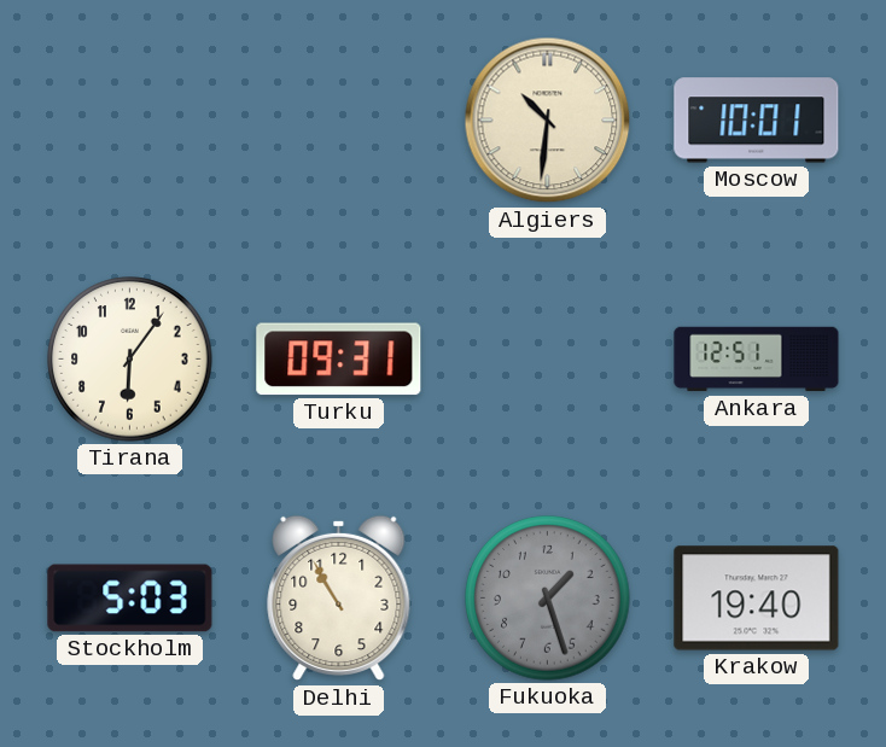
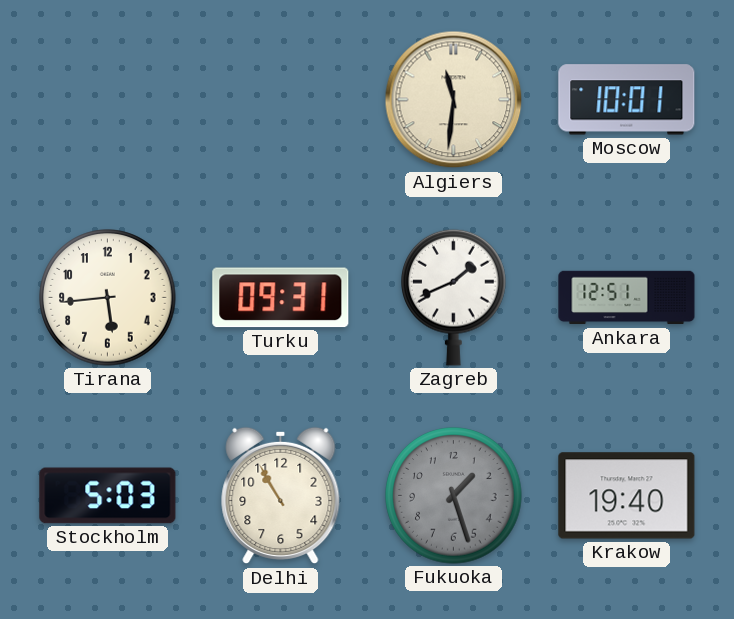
Algiers: 10:31 -> 11:31 (454, 100)
Tirana: 6:06 -> 5:44 (108, 298)
Zagreb: none -> 1:41 (454, 297)
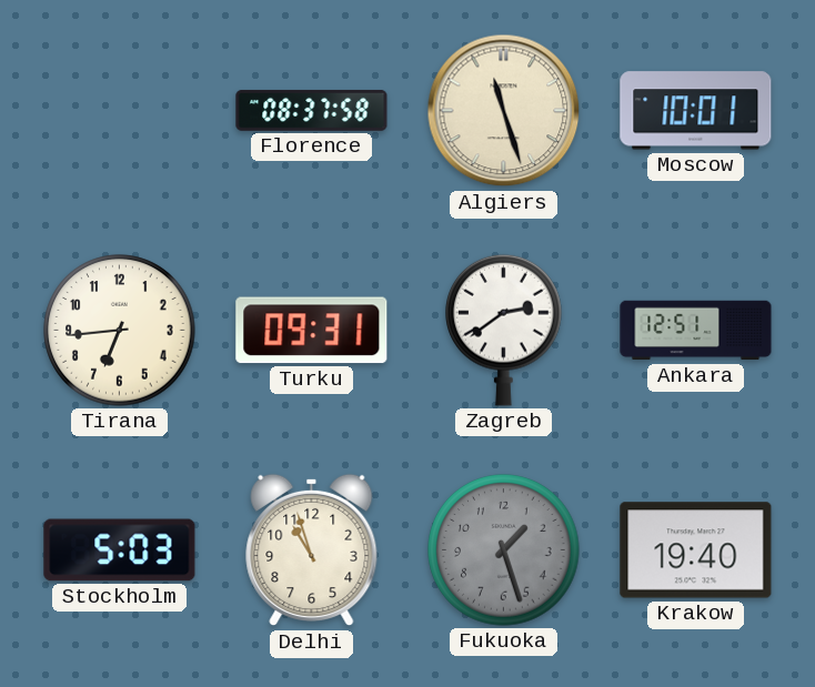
Florence: none -> 08:37 (312, 110)
Algiers: 11:31 -> 11:27 (504, 111)
Tirana: 5:44 -> 6:44 (120, 331)
Zagreb: 1:41 -> 2:39 (504, 330)
Delhi: 10:55 -> 10:57 (312, 550)
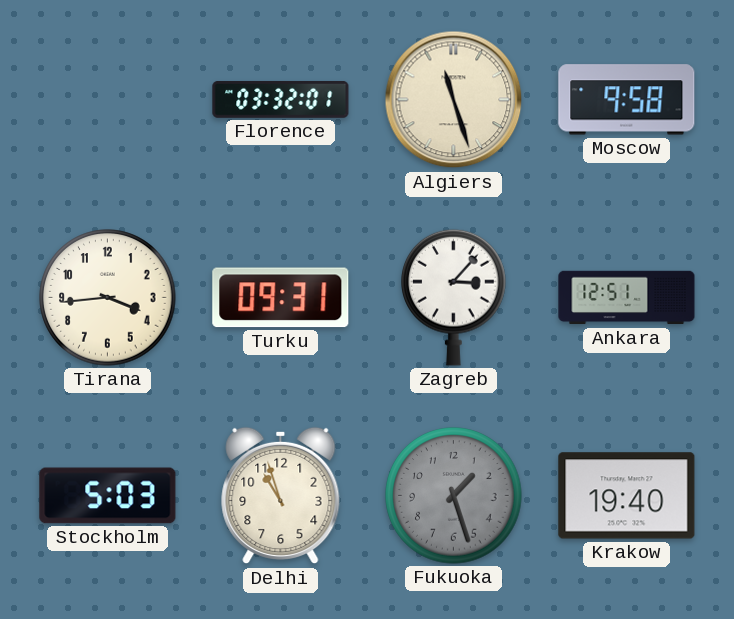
Florence: 08:37 -> 03:32 (281, 99)
Moscow: 10:01 -> 9:58 (627, 100)
Tirana: 6:44 -> 3:44 (108, 298)
Zagreb: 2:39 -> 3:07 (454, 297)
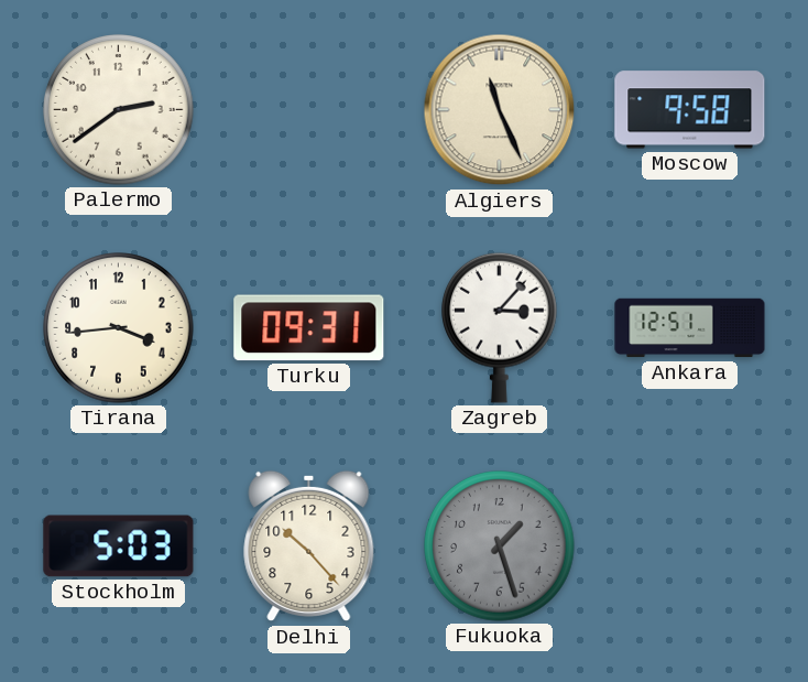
Palermo: none -> 2:39 (119, 110)
Florence: 03:32 -> none (281, 99)
Algiers: 11:27 -> 11:26 (500, 110)
Delhi: 10:57 -> 10:23 (309, 546)
Krakow: 19:40 -> none (627, 496)
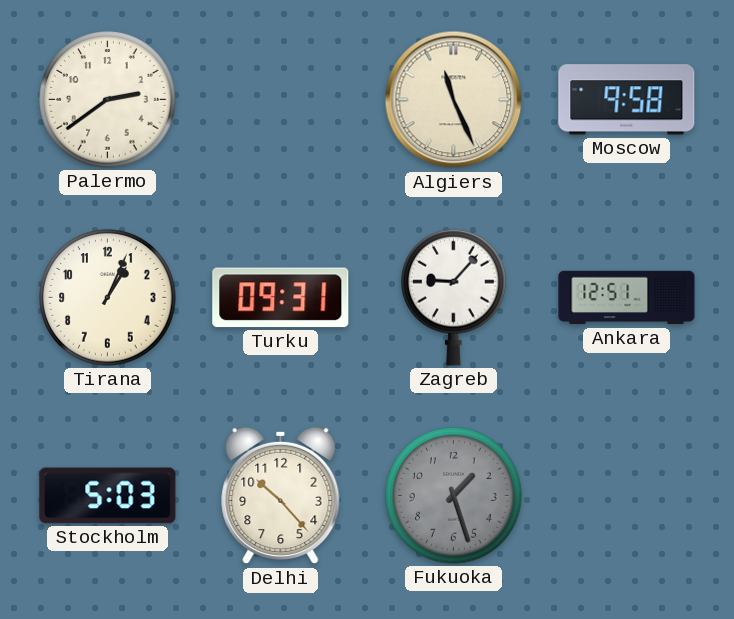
Tirana: 3:44 -> 1:04 (108, 298)
Zagreb: 3:07 -> 9:07 (454, 297)
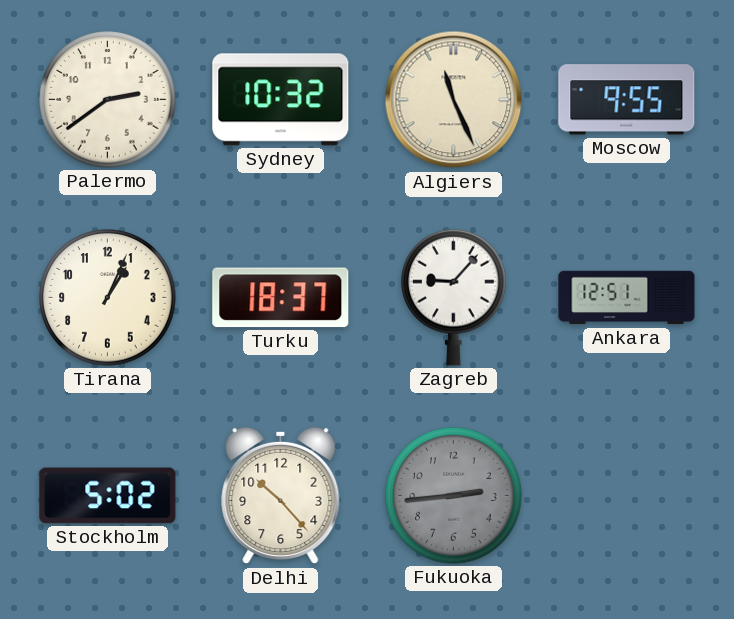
Sydney: none -> 10:32 (281, 100)
Moscow: 9:58 -> 9:55 (627, 100)
Turku: 09:31 -> 18:37 (281, 298)
Stockholm: 5:03 -> 5:02 (108, 496)
Fukuoka: 1:27 -> 2:44 (454, 496)
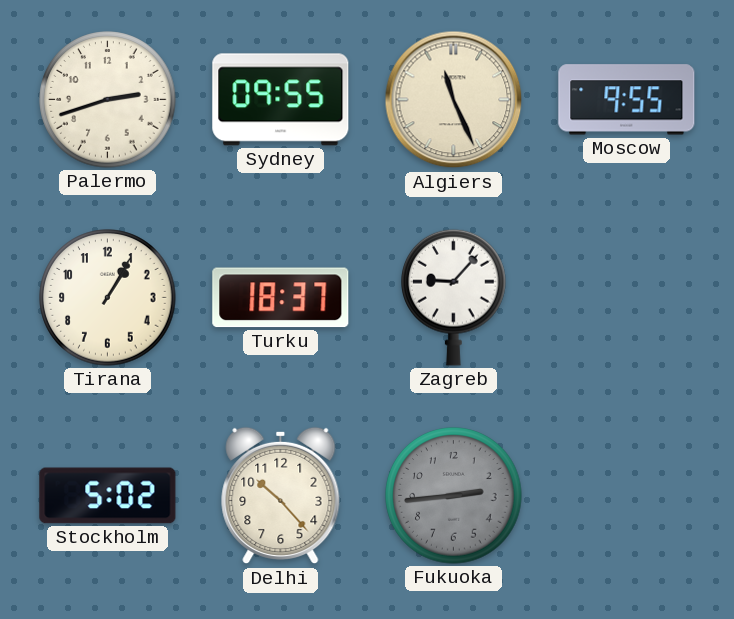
Palermo: 2:39 -> 2:42 (108, 100)
Sydney: 10:32 -> 09:55 (281, 100)
Tirana: 1:04 -> 1:05 (108, 298)
Ankara: 12:51 -> none (627, 298)
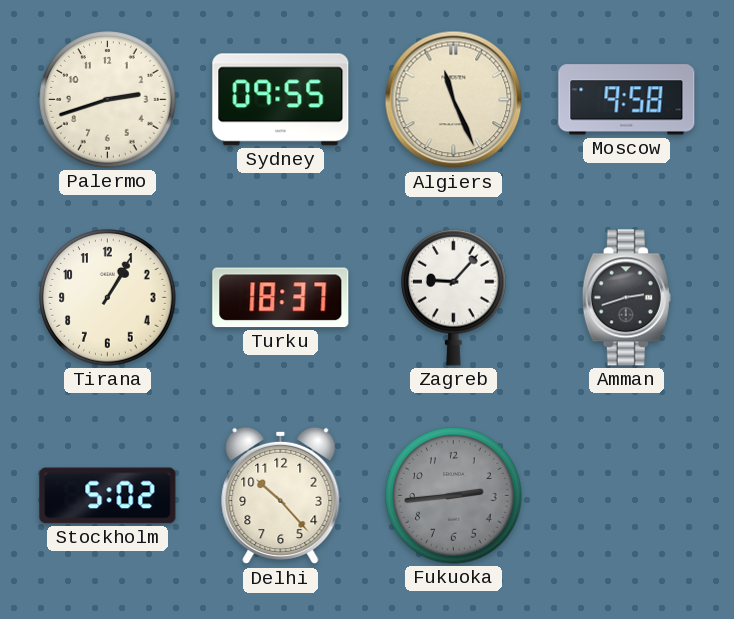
Moscow: 9:55 -> 9:58 (627, 100)
Amman: none -> 2:42 (626, 298)
